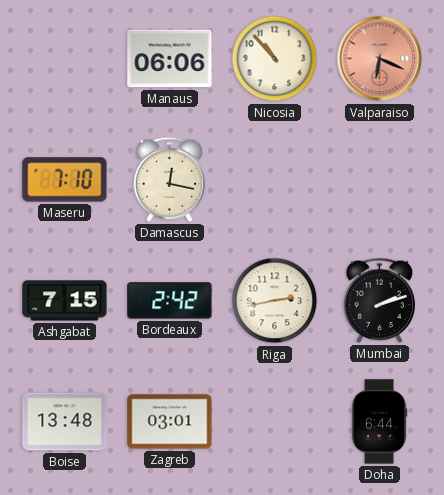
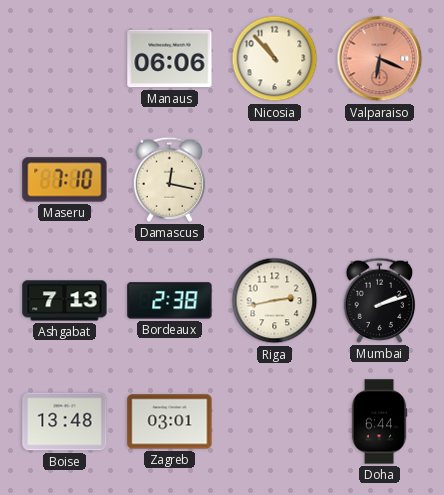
Ashgabat: 7:15 -> 7:13 (65, 301)
Bordeaux: 2:42 -> 2:38 (170, 301)
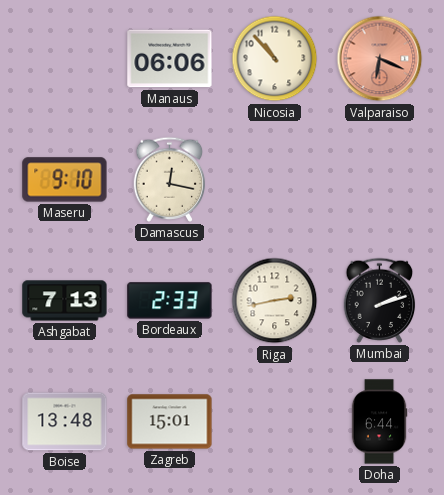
Maseru: 7:10 -> 9:10 (65, 180)
Bordeaux: 2:38 -> 2:33 (170, 301)
Zagreb: 03:01 -> 15:01 (170, 422)
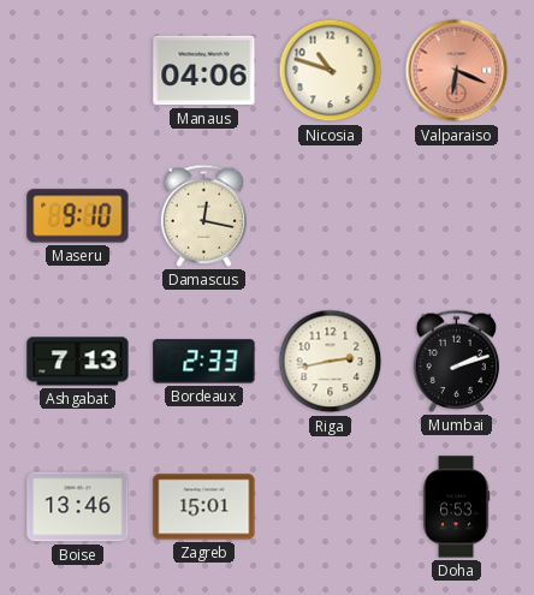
Manaus: 06:06 -> 04:06 (204, 71)
Nicosia: 10:53 -> 10:48 (331, 71)
Boise: 13:48 -> 13:46 (78, 507)
Doha: 6:44 -> 6:53 (456, 507)
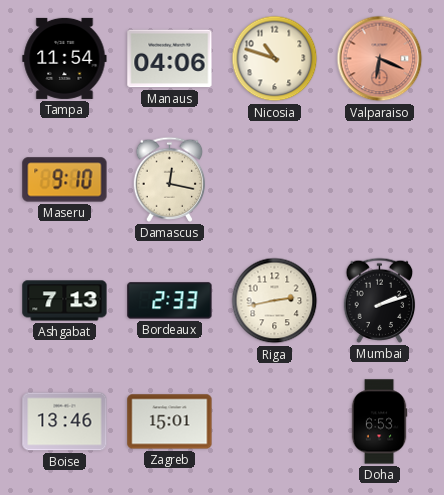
Tampa: none -> 11:54 (65, 58)
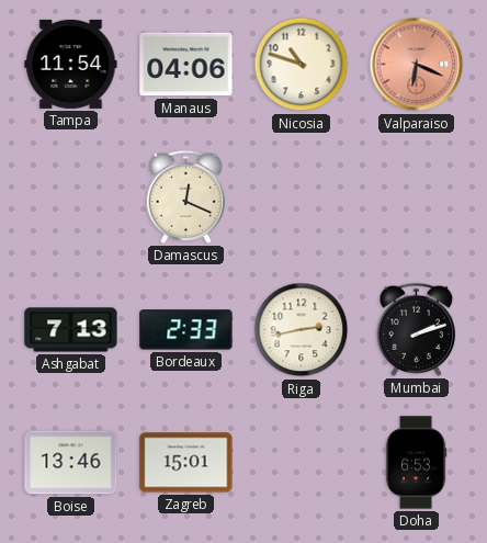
Maseru: 9:10 -> none (65, 180)
Damascus: 12:17 -> 12:19 (186, 196)
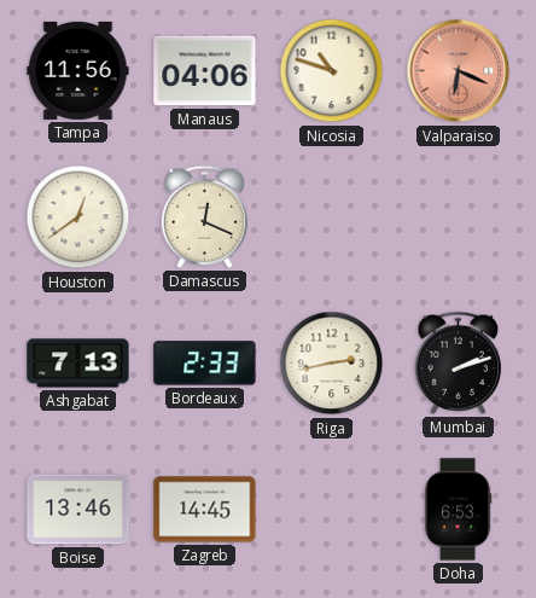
Tampa: 11:54 -> 11:56 (78, 70)
Houston: none -> 12:39 (78, 217)
Zagreb: 15:01 -> 14:45 (205, 510)
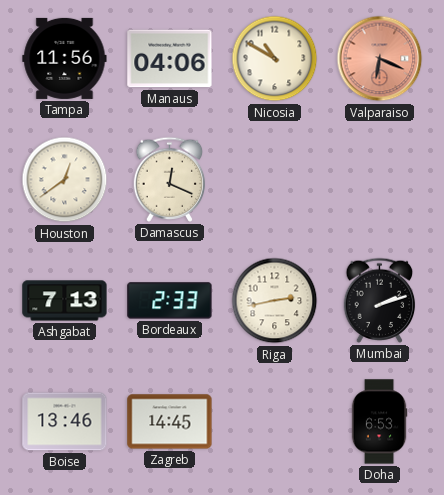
Nicosia: 10:48 -> 10:50 (275, 59)
